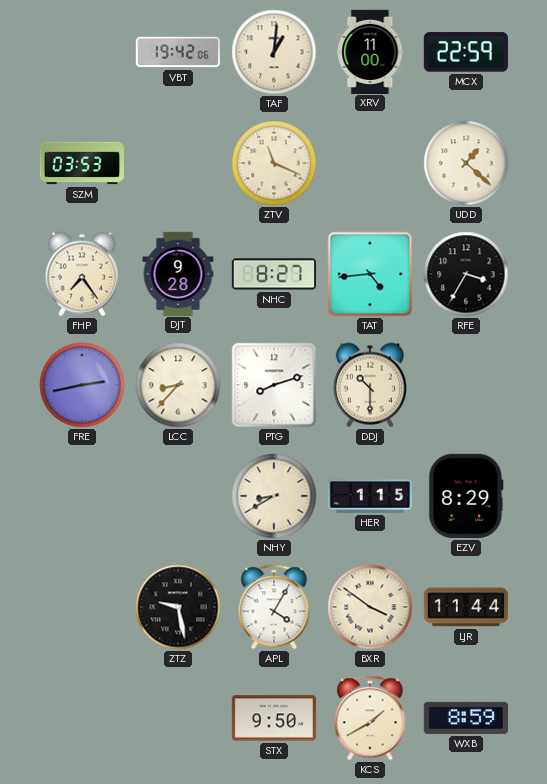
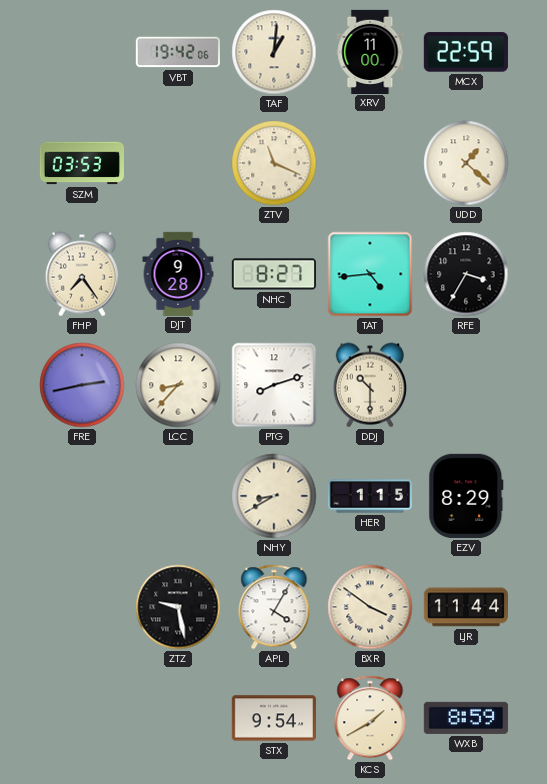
STX: 9:50 -> 9:54 (273, 718)
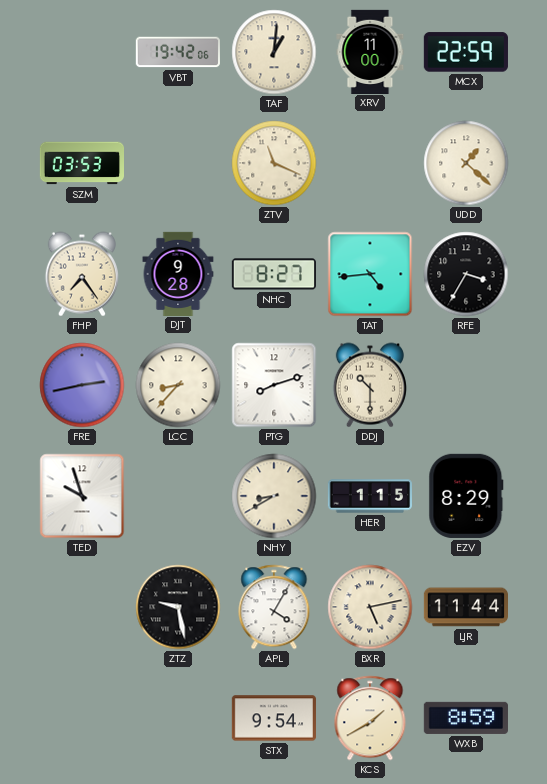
TED: none -> 9:57 (82, 496)
BXR: 3:51 -> 5:13 (370, 607)
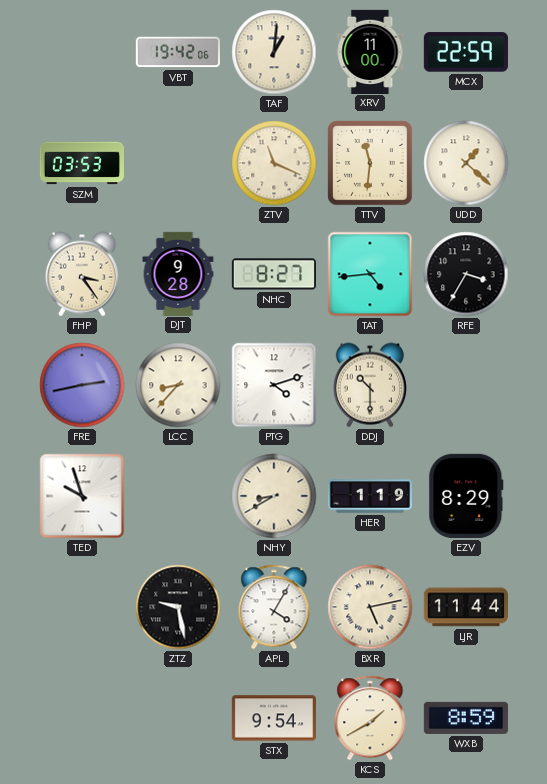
TTV: none -> 11:31 (370, 163)
FHP: 7:24 -> 3:24 (82, 274)
PTG: 8:12 -> 4:12 (274, 385)
HER: 1:15 -> 1:19 (369, 496)
